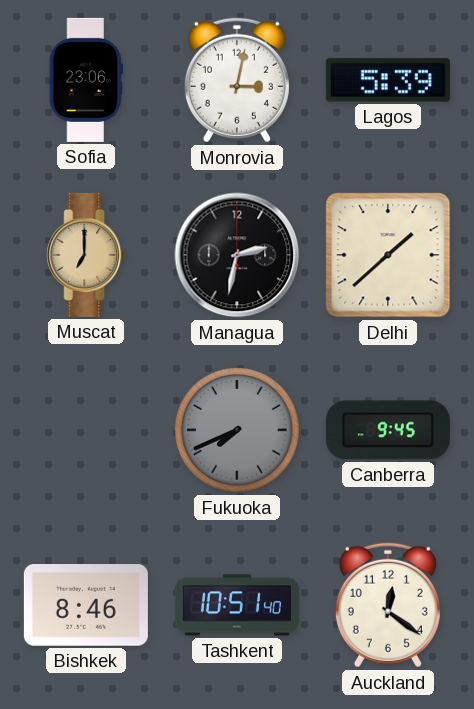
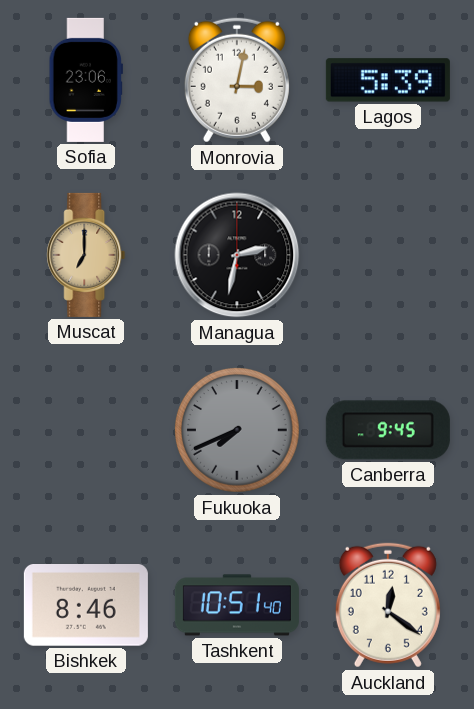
Delhi: 1:38 -> none (388, 255)
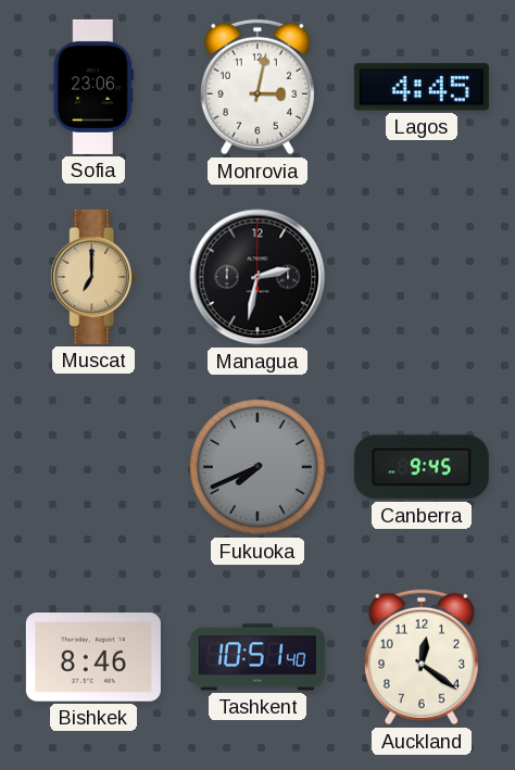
Lagos: 5:39 -> 4:45 (422, 87)
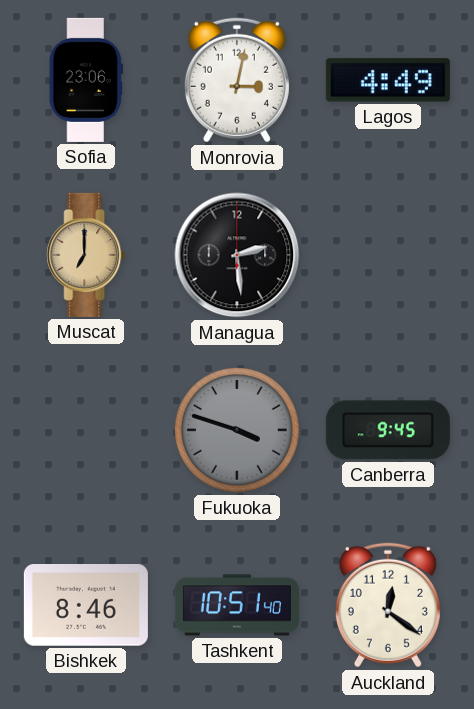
Lagos: 4:45 -> 4:49 (388, 80)
Managua: 2:32 -> 2:29 (237, 255)
Fukuoka: 7:41 -> 3:48 (238, 431)
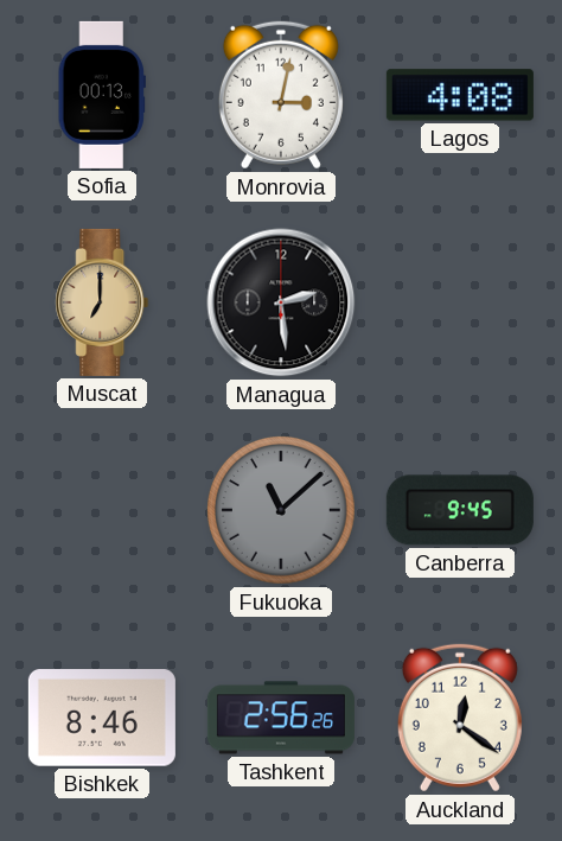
Sofia: 23:06 -> 00:13 (102, 95)
Lagos: 4:49 -> 4:08 (460, 95)
Fukuoka: 3:48 -> 11:08 (282, 511)
Tashkent: 10:51 -> 2:56 (281, 718)
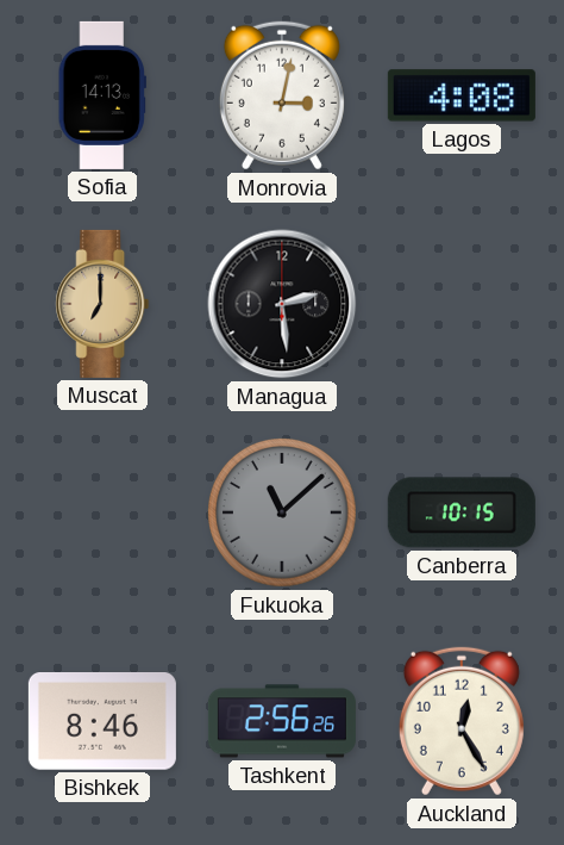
Sofia: 00:13 -> 14:13 (102, 95)
Canberra: 9:45 -> 10:15 (462, 512)
Auckland: 12:21 -> 12:25 (462, 721)
